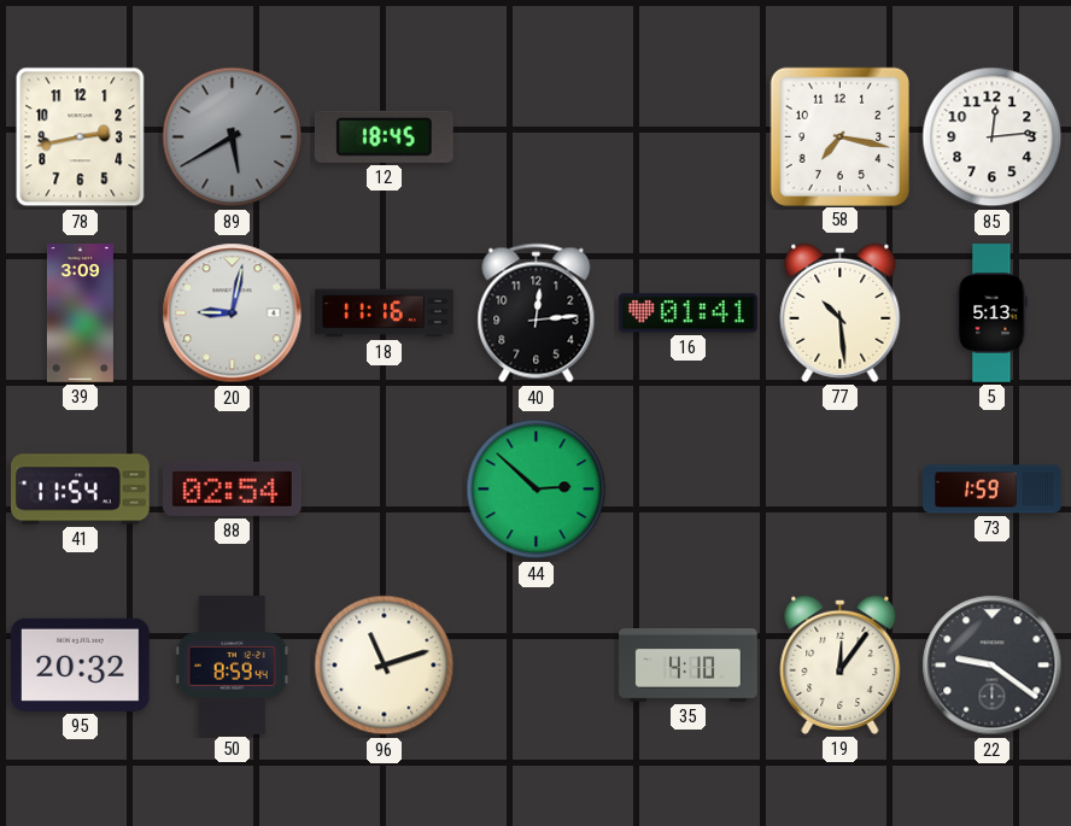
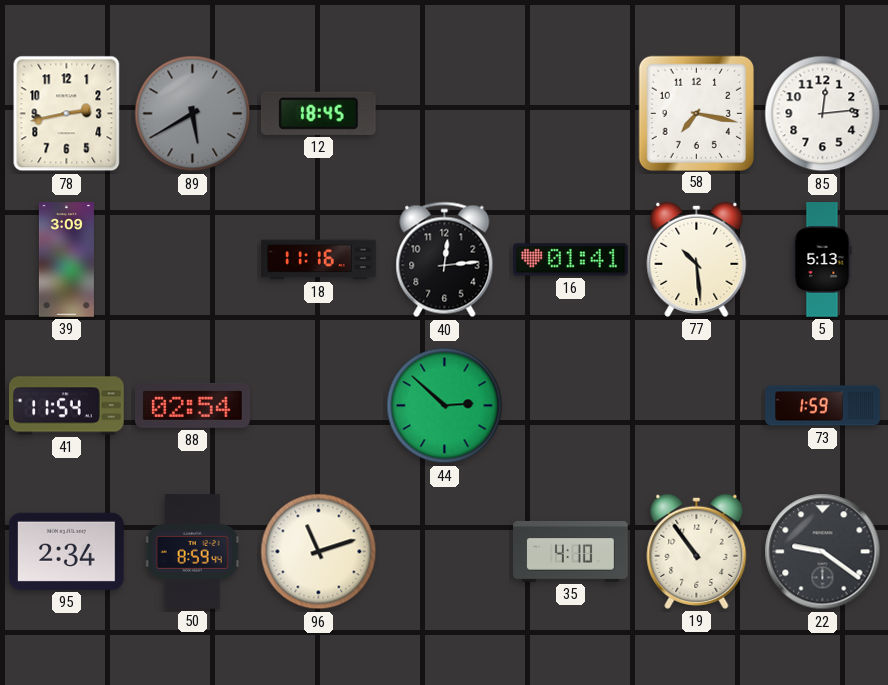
20: 9:02 -> none (233, 314)
95: 20:32 -> 2:34 (67, 551)
19: 12:06 -> 10:54 (697, 551)
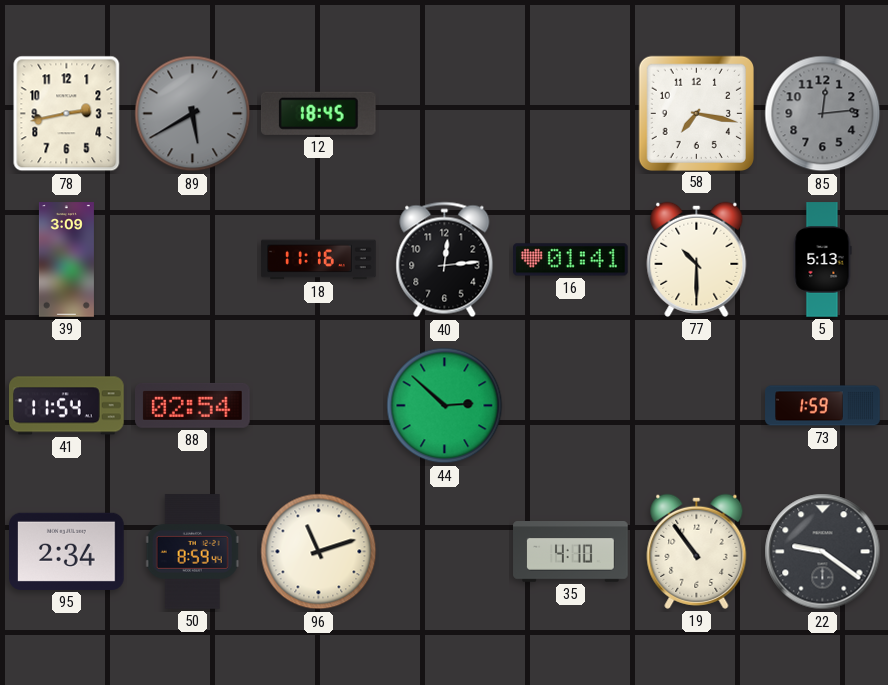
85 dial: white -> grey (823, 114)
77: 10:29 -> 10:30 (697, 259)
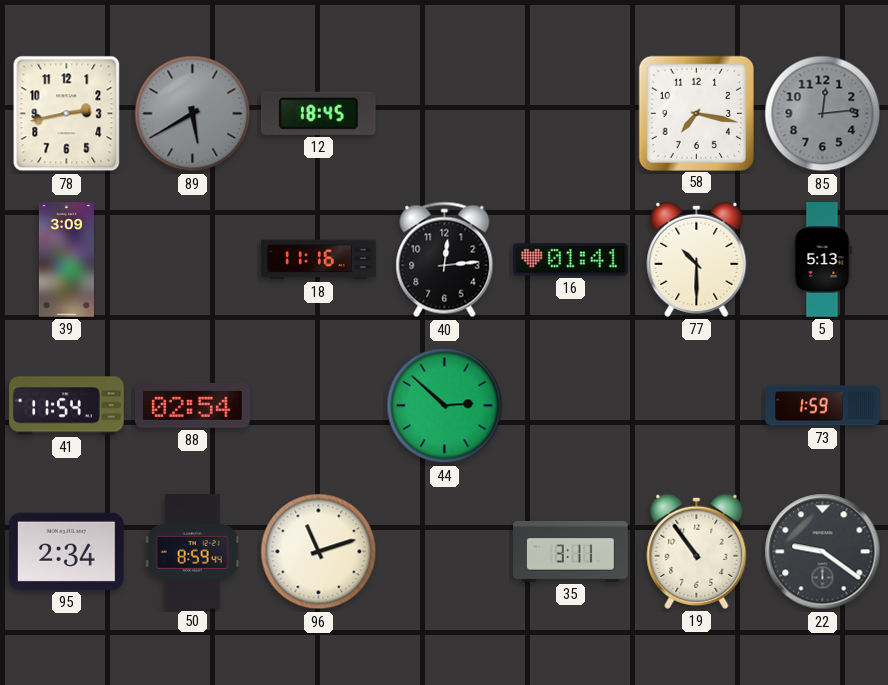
35: 4:10 -> 3:11 (571, 552)
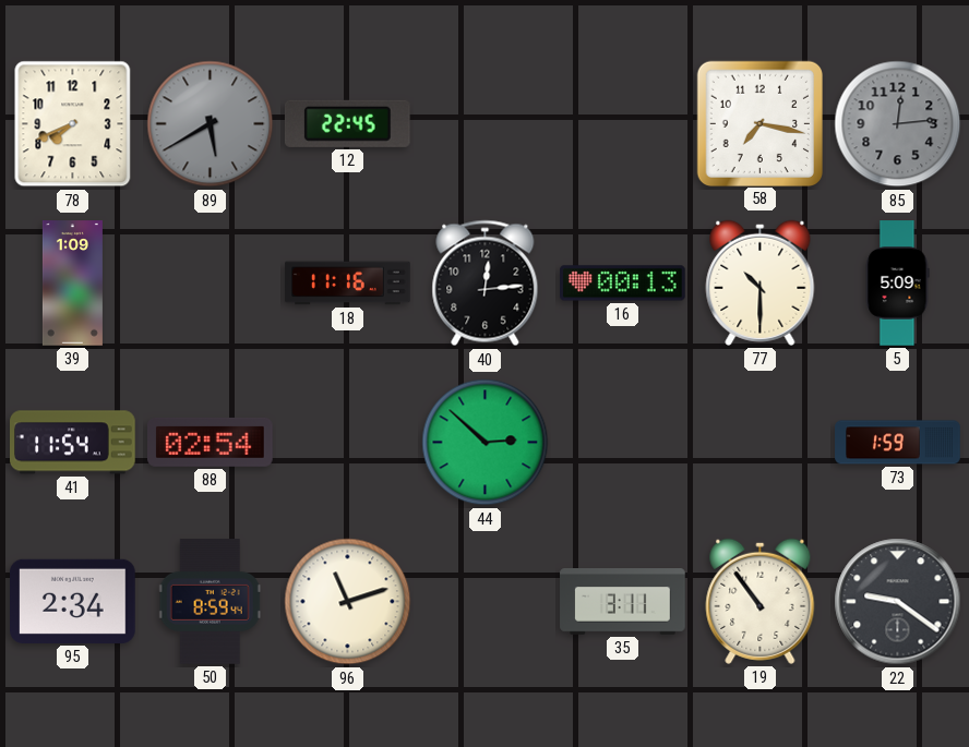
78: 2:43 -> 7:41 (73, 124)
12: 18:45 -> 22:45 (347, 123)
39: 3:09 -> 1:09 (72, 284)
16: 01:41 -> 00:13 (623, 284)
5: 5:13 -> 5:09 (897, 284)
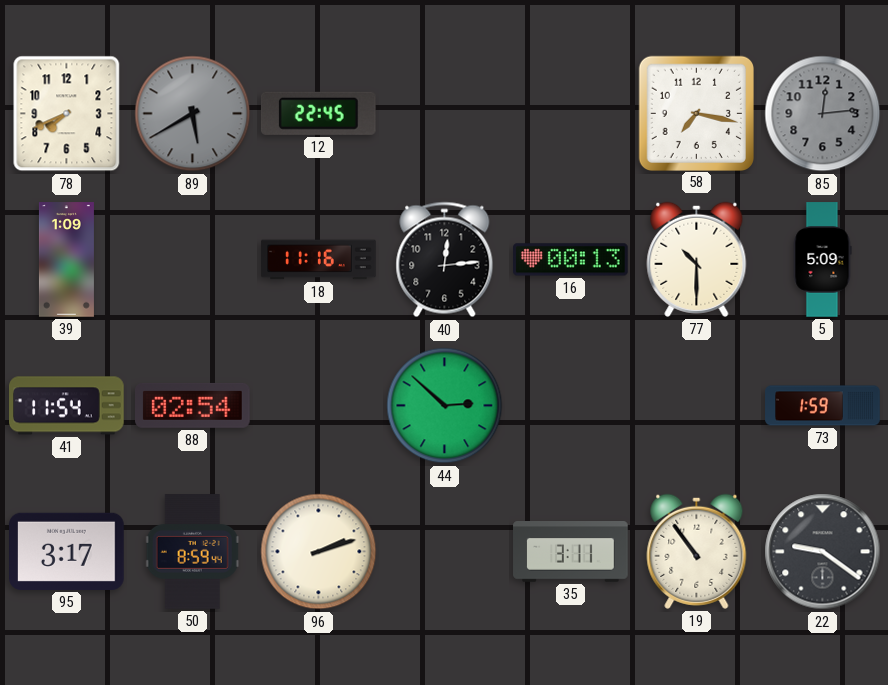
95: 2:34 -> 3:17 (67, 551)
96: 11:12 -> 2:12 (319, 552)
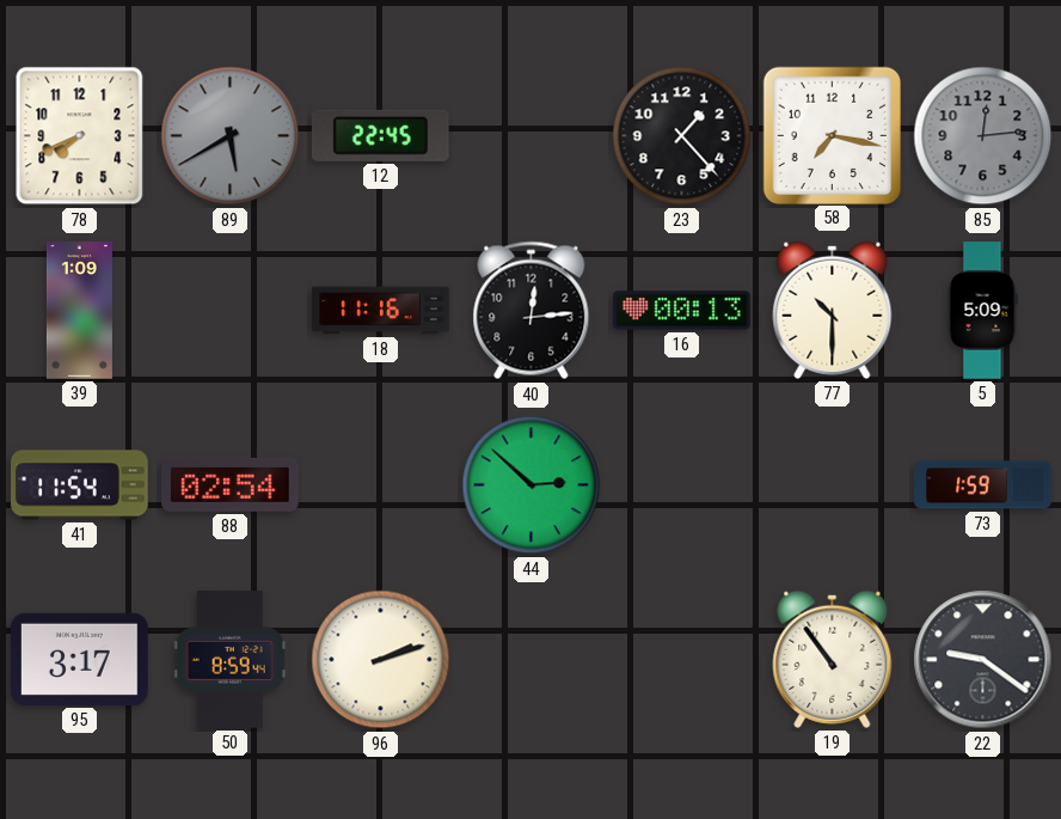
23: none -> 1:23 (682, 136)
35: 3:11 -> none (571, 552)
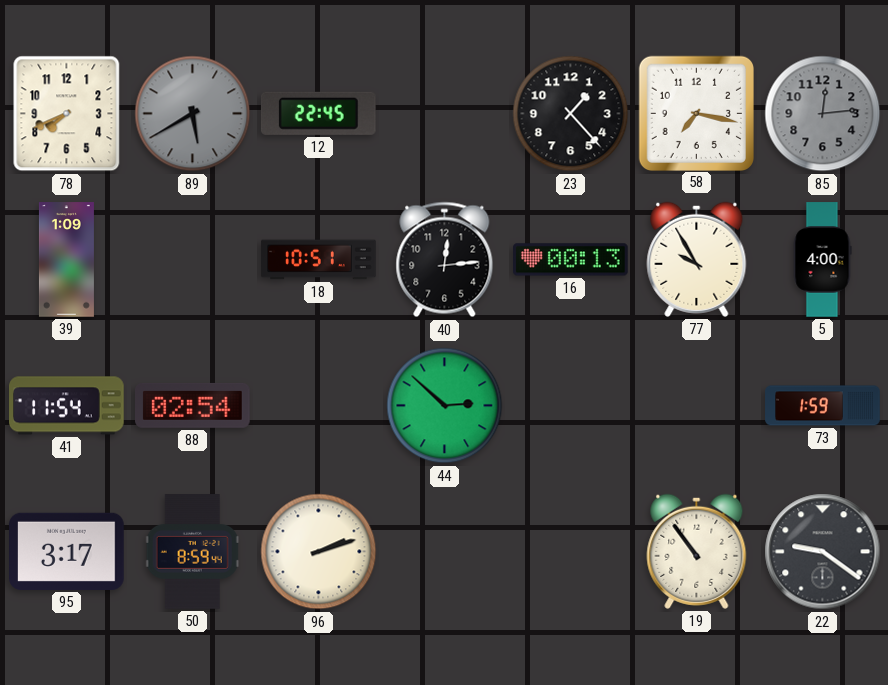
18: 11:16 -> 10:51 (319, 260)
77: 10:30 -> 9:55 (697, 259)
5: 5:09 -> 4:00 (822, 260)
